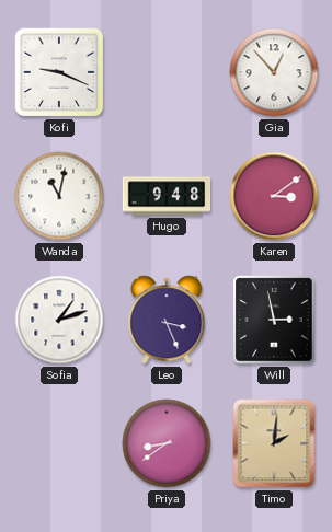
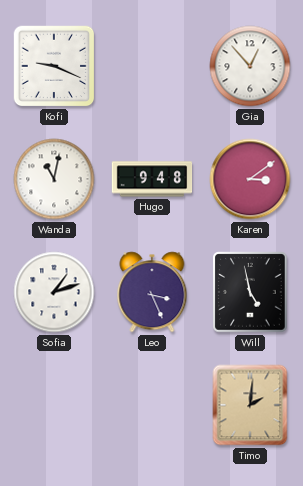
Will: 2:58 -> 4:58 (250, 292)
Priya: 8:39 -> none (167, 443)
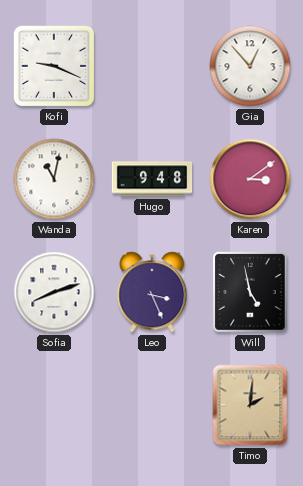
Sofia: 1:12 -> 8:12 (54, 292)
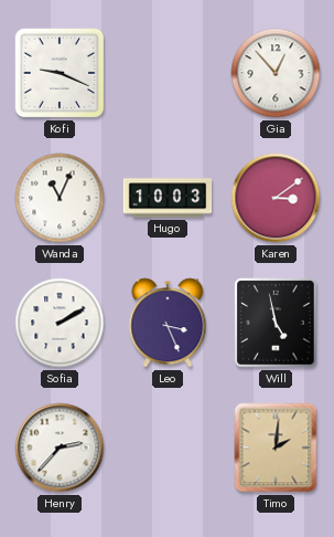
Wanda: 11:02 -> 11:04 (60, 198)
Hugo: 9:48 -> 10:03 (168, 198)
Sofia: 8:12 -> 2:10 (60, 323)
Henry: none -> 2:37 (60, 447)
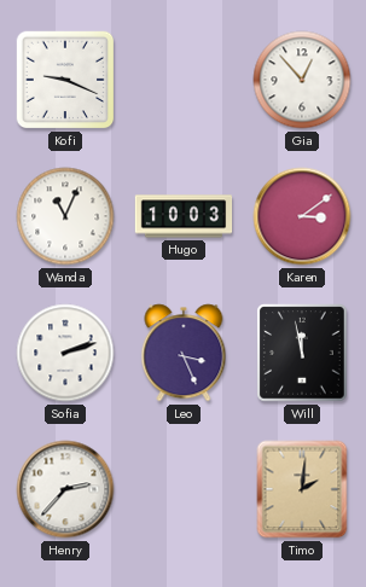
Sofia: 2:10 -> 2:12 (65, 353)
Will: 4:58 -> 11:58 (302, 353)
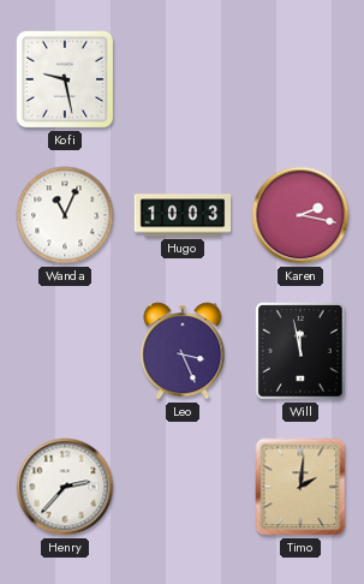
Kofi: 9:19 -> 9:28 (65, 79)
Gia: 12:53 -> none (302, 80)
Karen: 3:09 -> 2:17 (300, 215)
Sofia: 2:12 -> none (65, 353)
